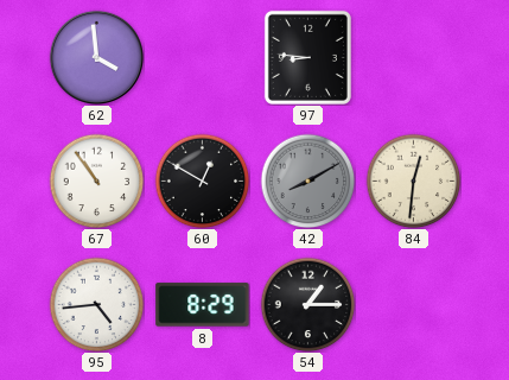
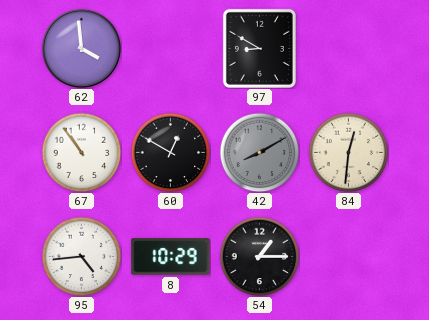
97: 8:46 -> 8:50 (259, 48)
8: 8:29 -> 10:29 (171, 257)
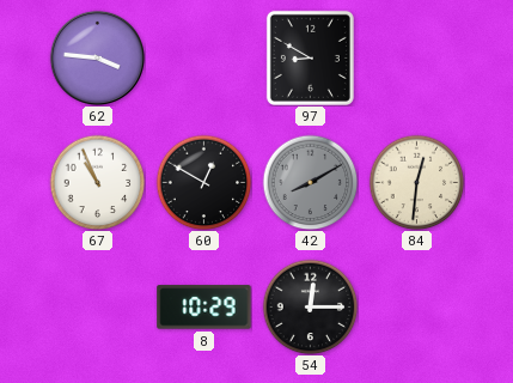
62: 3:59 -> 3:46 (97, 57)
67: 10:54 -> 10:56 (97, 182)
95: 4:44 -> none (81, 256)
54: 1:15 -> 12:15 (310, 306)
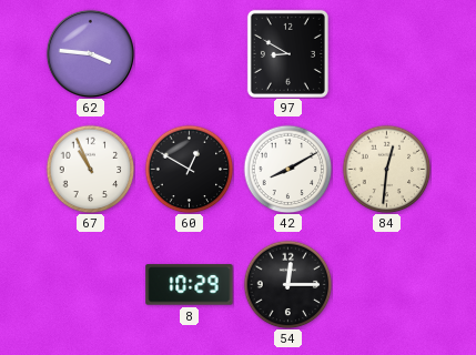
42 dial: grey -> white (287, 169)
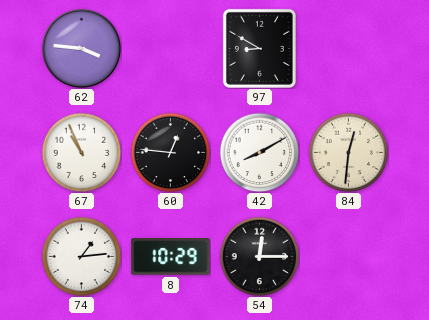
60: 12:50 -> 12:46 (170, 152)
74: none -> 1:14 (81, 256)
